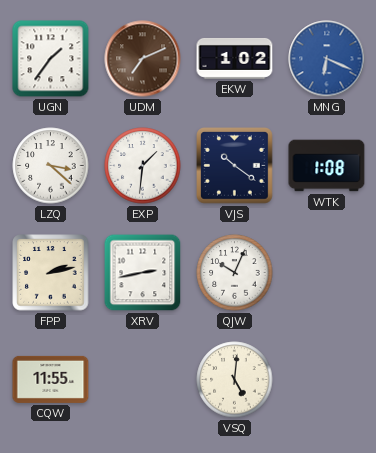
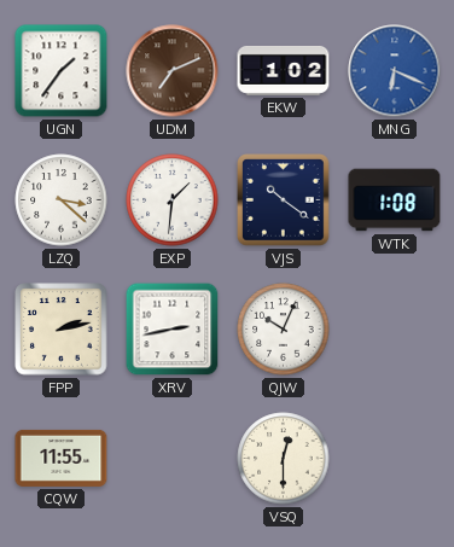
VSQ: 5:01 -> 12:30 (284, 459)
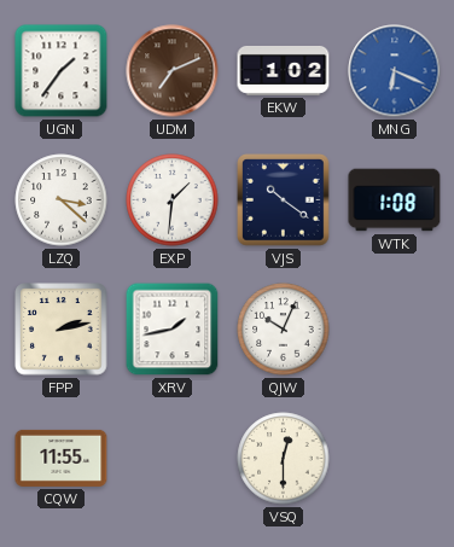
XRV: 2:43 -> 1:43 (173, 330)
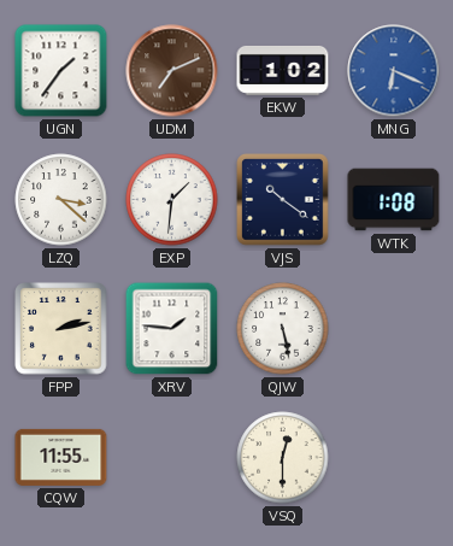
XRV: 1:43 -> 1:46 (172, 329)
QJW: 10:04 -> 5:28 (283, 329)
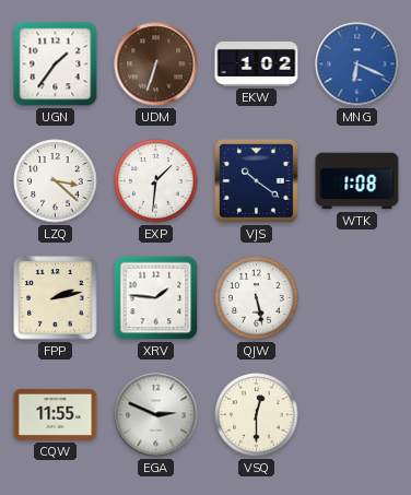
UDM: 7:11 -> 6:33 (156, 64)
EGA: none -> 2:49 (156, 415)
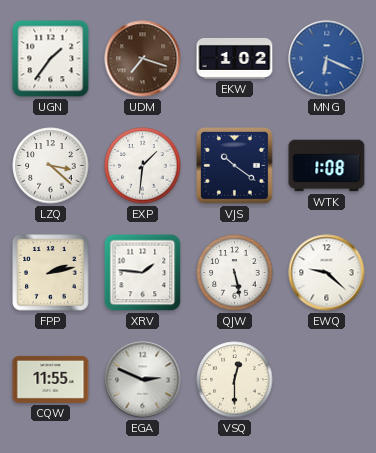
UDM: 6:33 -> 7:18 (143, 59)
EWQ: none -> 9:22 (327, 273)
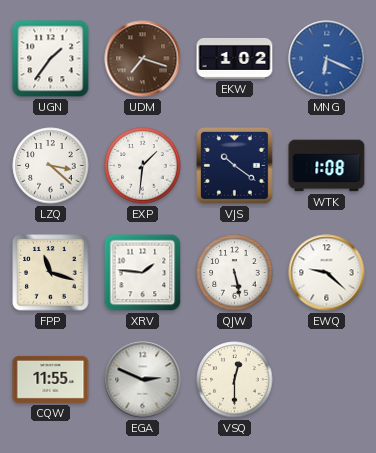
FPP: 2:13 -> 11:18 (51, 273)
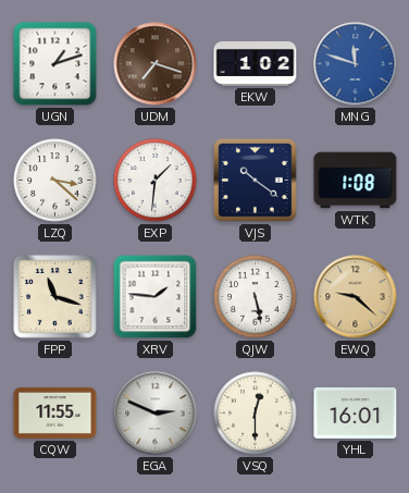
UGN: 1:36 -> 1:12 (55, 64)
MNG: 6:19 -> 11:48 (356, 64)
EWQ dial: white -> champagne (356, 297)
YHL: none -> 16:01 (356, 412)
